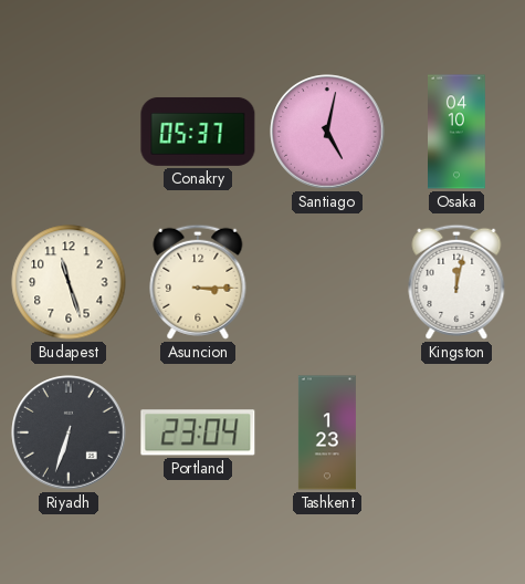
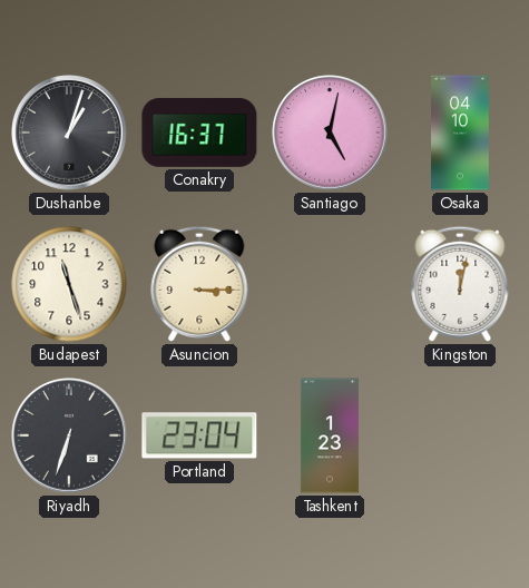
Dushanbe: none -> 1:03 (69, 133)
Conakry: 05:37 -> 16:37 (199, 133)
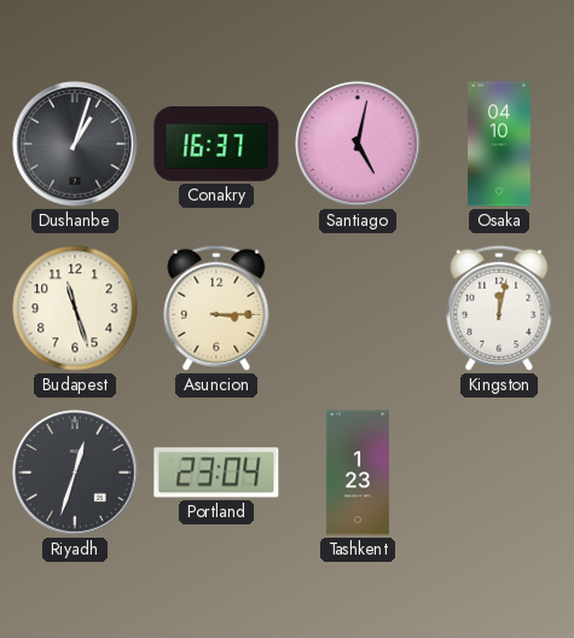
Riyadh: 6:33 -> 12:33 (75, 472)
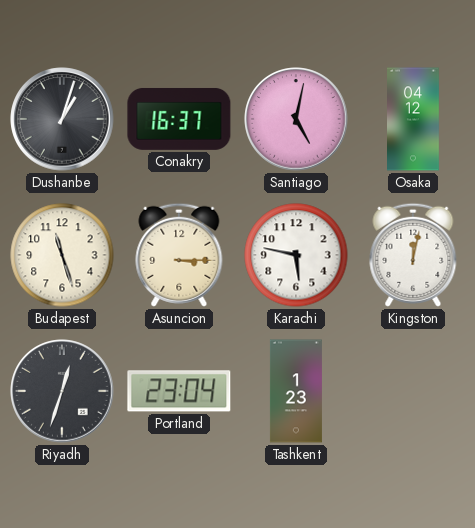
Osaka: 04:10 -> 04:12 (414, 119)
Karachi: none -> 5:47 (296, 255)
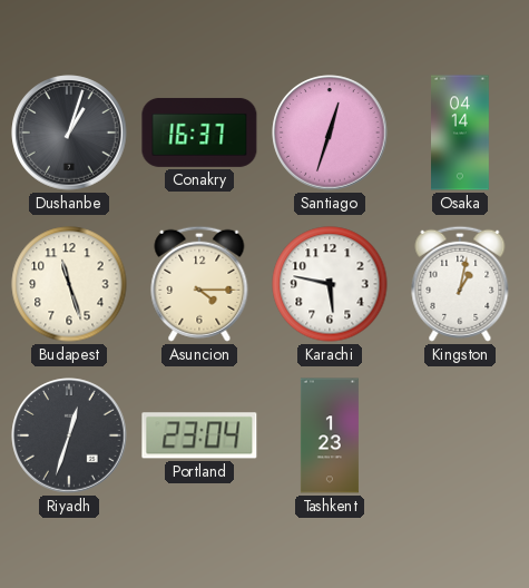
Santiago: 5:02 -> 12:33 (330, 133)
Osaka: 04:12 -> 04:14 (461, 133)
Asuncion: 3:15 -> 4:15 (199, 284)
Kingston: 12:02 -> 1:02 (460, 284)
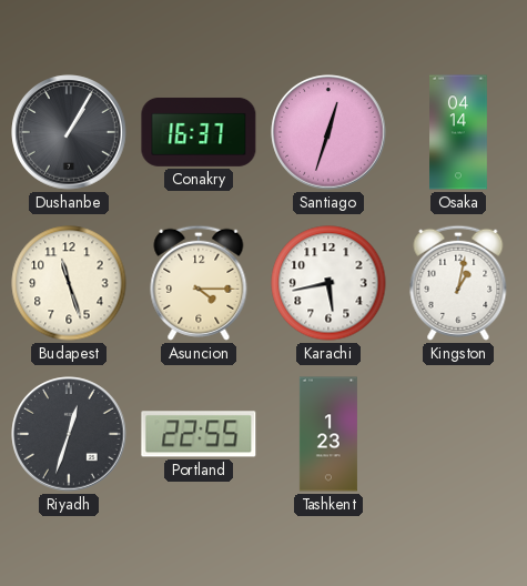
Dushanbe: 1:03 -> 1:05 (69, 132)
Karachi: 5:47 -> 5:43 (328, 283)
Portland: 23:04 -> 22:55 (199, 434)
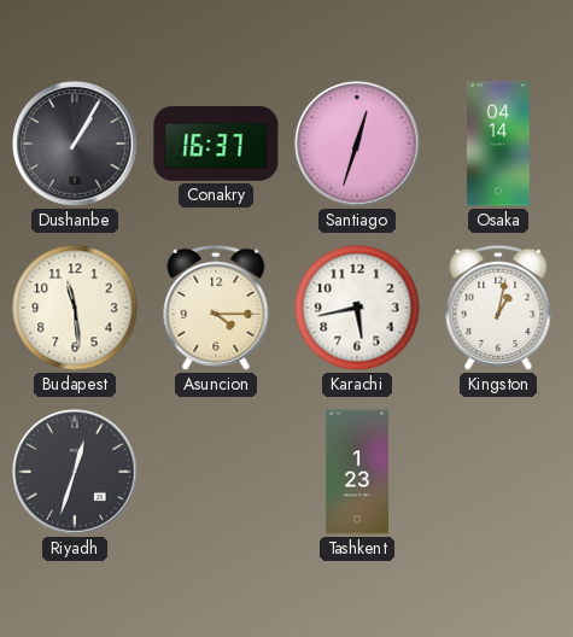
Budapest: 11:27 -> 11:29 (75, 308)
Portland: 22:55 -> none (199, 434)
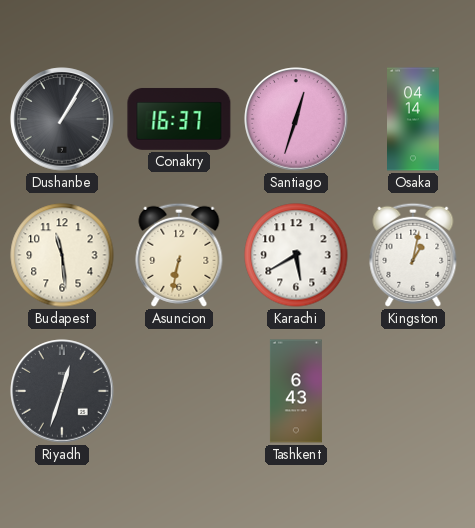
Asuncion: 4:15 -> 6:32 (179, 255)
Karachi: 5:43 -> 5:40 (296, 255)
Tashkent: 1:23 -> 6:43 (296, 391)
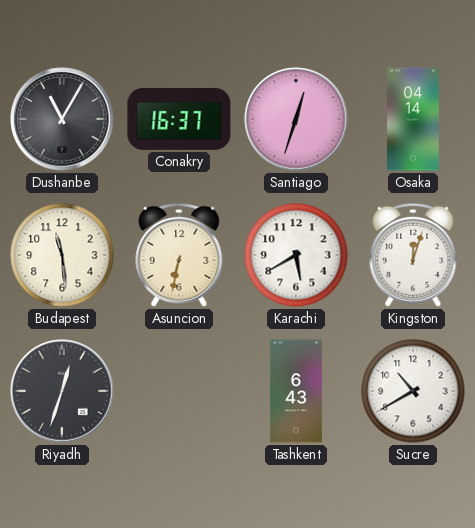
Dushanbe: 1:05 -> 11:05 (62, 119)
Kingston: 1:02 -> 12:03 (413, 255)
Sucre: none -> 10:40 (413, 391)
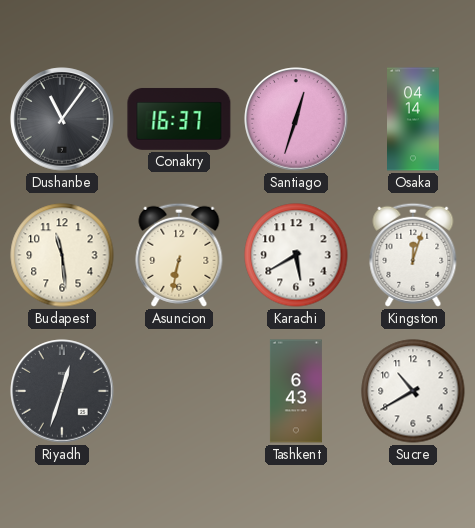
Dushanbe: 11:05 -> 11:06 (62, 119)
